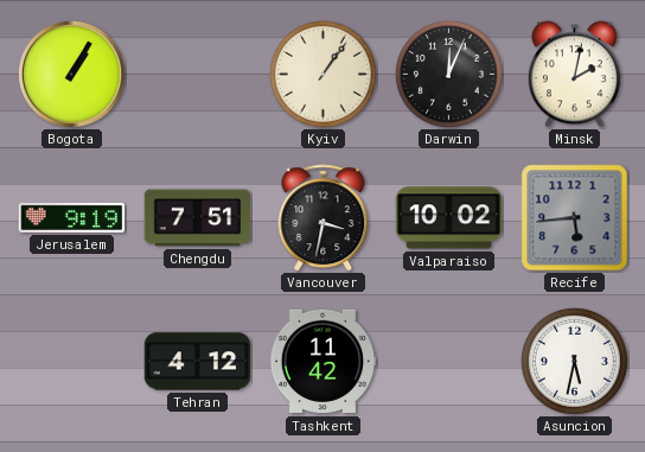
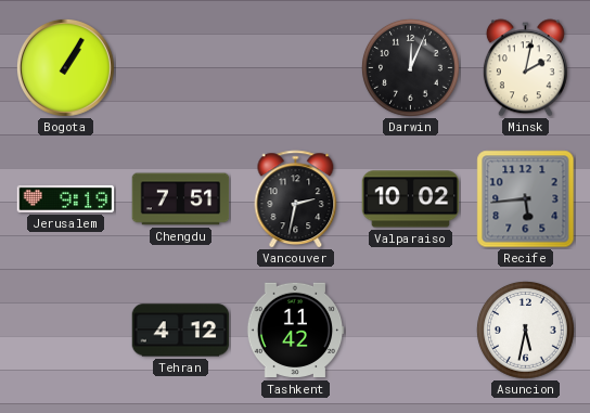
Kyiv: 1:06 -> none (322, 74)
Vancouver: 3:32 -> 2:32 (296, 199)
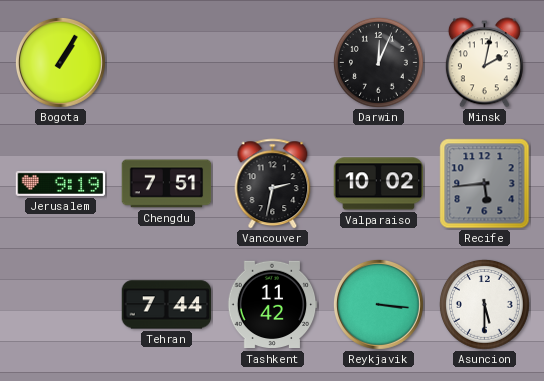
Tehran: 4:12 -> 7:44 (167, 305)
Reykjavik: none -> 3:16 (378, 304)
Asuncion: 5:32 -> 5:30 (484, 304)
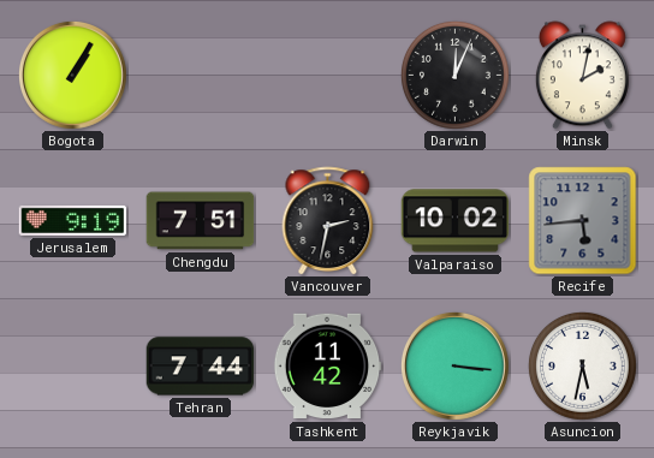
Asuncion: 5:30 -> 5:32 (582, 365)
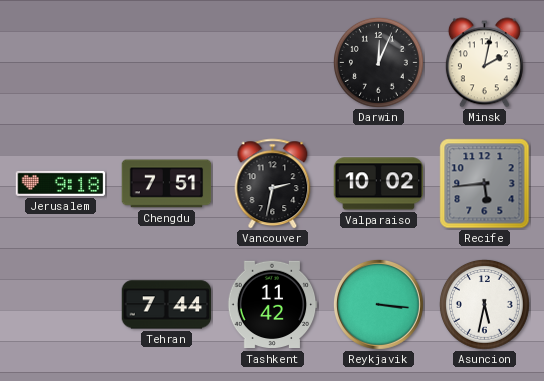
Bogota: 1:05 -> none (72, 75)
Jerusalem: 9:19 -> 9:18 (61, 183)
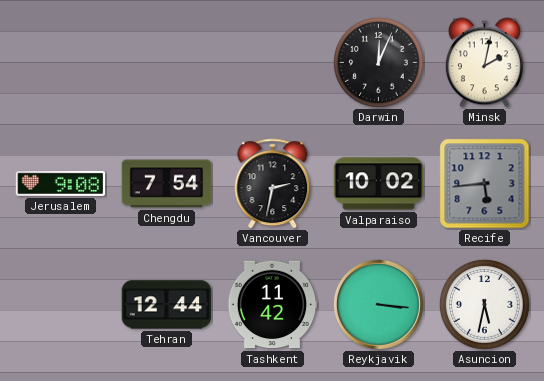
Jerusalem: 9:18 -> 9:08 (61, 183)
Chengdu: 7:51 -> 7:54 (167, 184)
Tehran: 7:44 -> 12:44 (167, 305)
